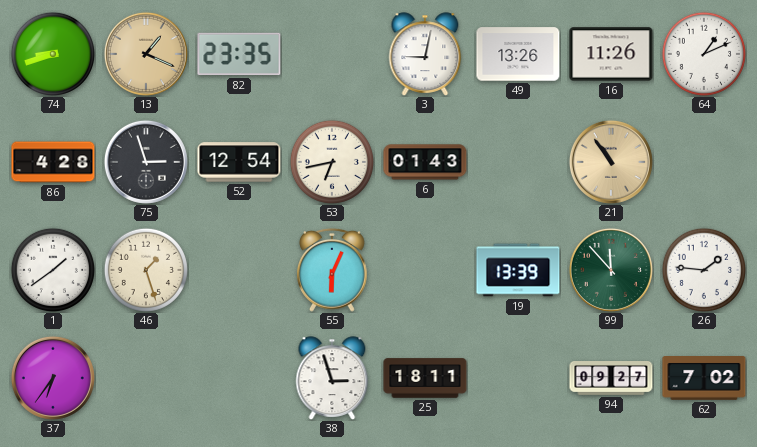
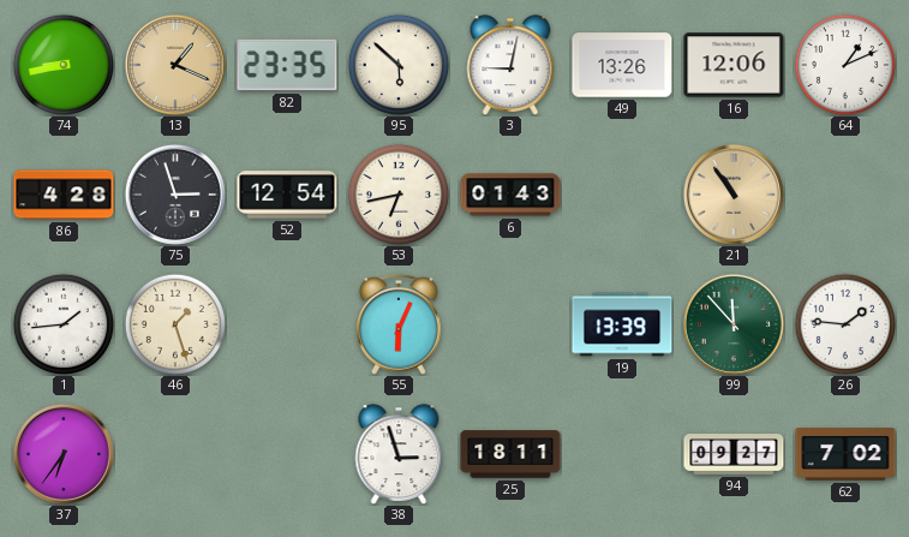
74: 8:42 -> 8:43 (62, 64)
95: none -> 5:52 (397, 64)
16: 11:26 -> 12:06 (734, 65)
1: 1:39 -> 1:44 (62, 323)
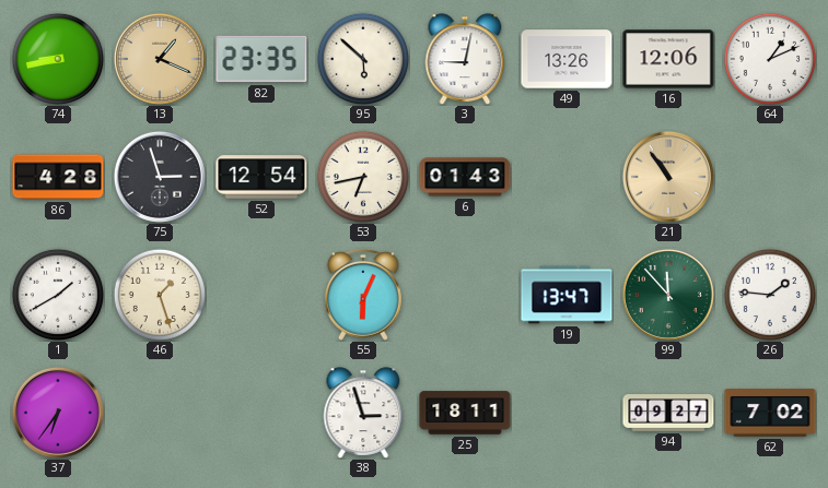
1: 1:44 -> 1:40 (57, 294)
19: 13:39 -> 13:47 (567, 295)
